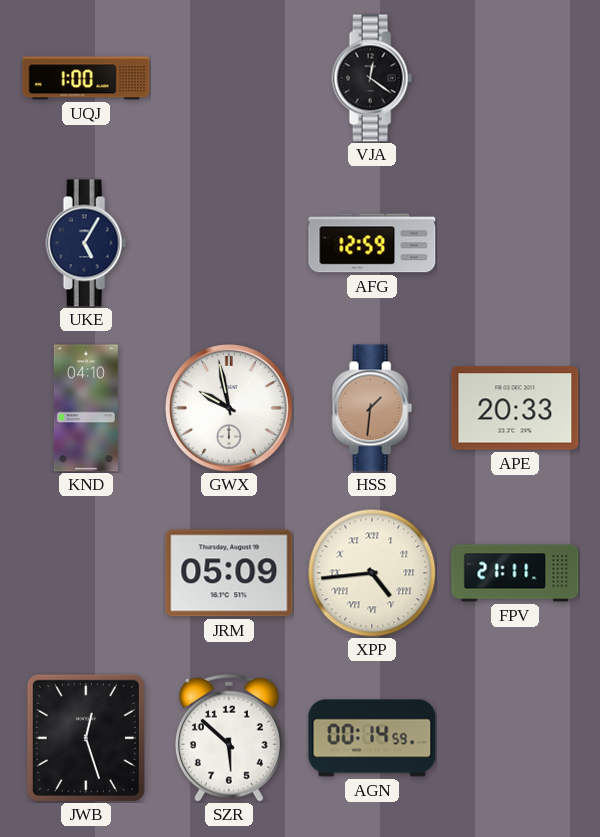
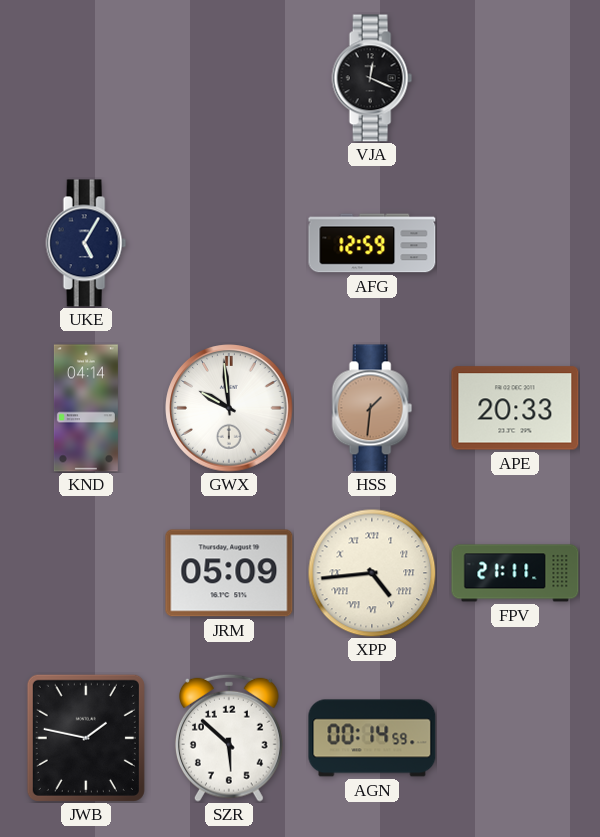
UQJ: 1:00 -> none (86, 78)
VJA: 12:21 -> 12:19 (372, 78)
KND: 04:10 -> 04:14 (86, 408)
GWX: 9:58 -> 9:59 (229, 408)
JWB: 12:27 -> 1:47 (86, 738)
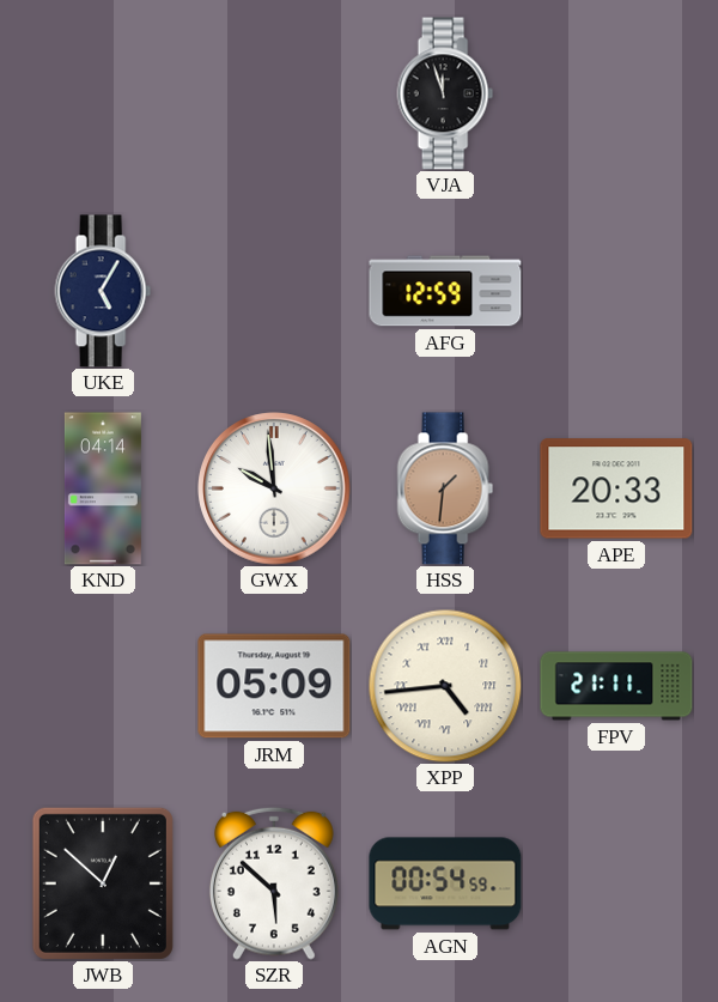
VJA: 12:19 -> 11:57 (445, 93)
JWB: 1:47 -> 12:52 (103, 883)
AGN: 00:14 -> 00:54 (445, 883)
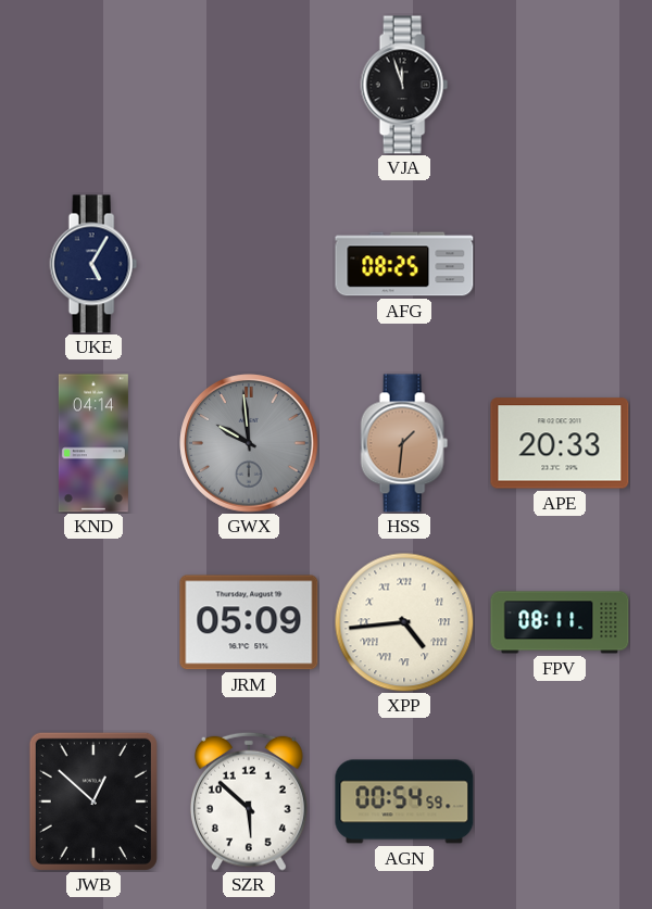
AFG: 12:59 -> 08:25 (404, 264)
GWX dial: white -> grey (249, 443)
FPV: 21:11 -> 08:11 (560, 622)
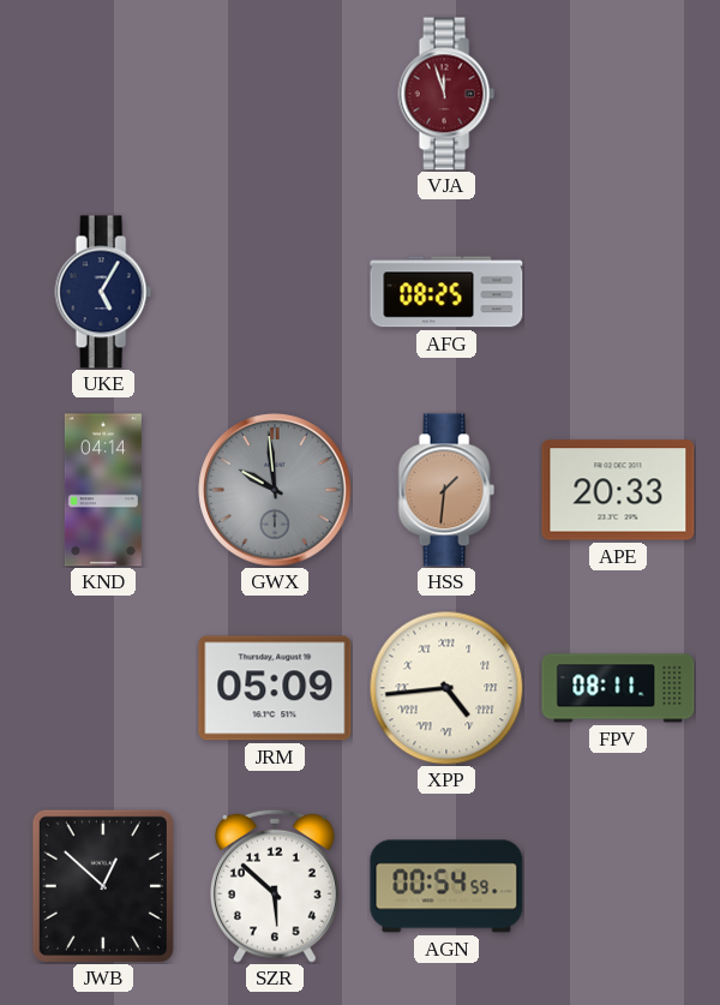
VJA dial: black -> burgundy (446, 94)
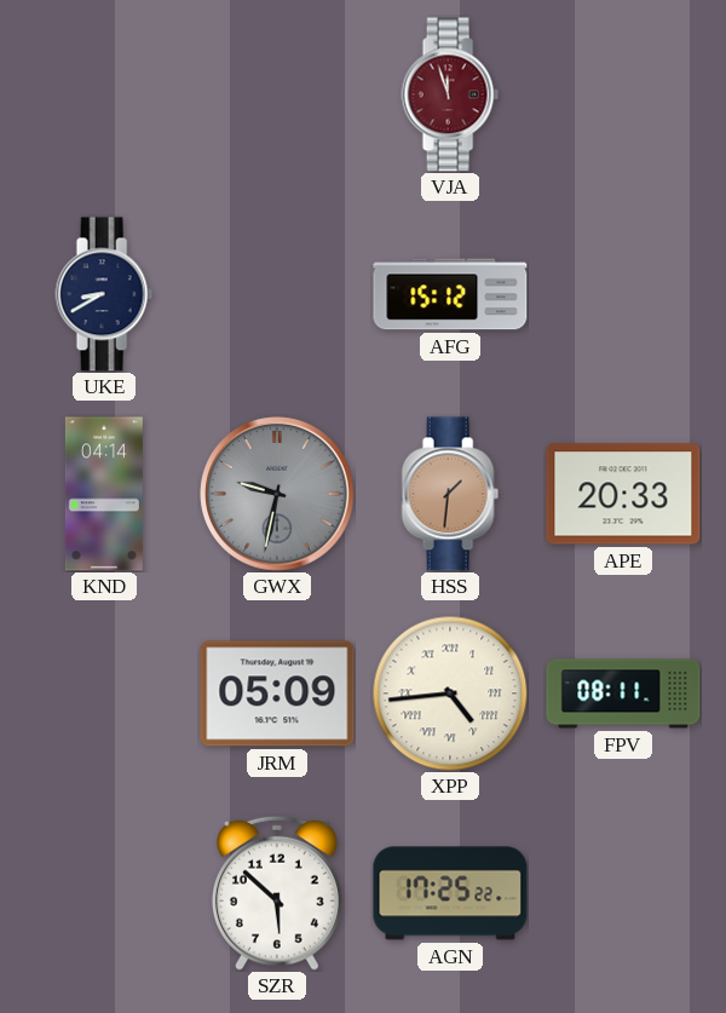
UKE: 5:05 -> 8:40 (104, 294)
AFG: 08:25 -> 15:12 (450, 294)
GWX: 9:59 -> 9:32 (277, 494)
JWB: 12:52 -> none (103, 886)
AGN: 00:54 -> 17:25 (450, 893)
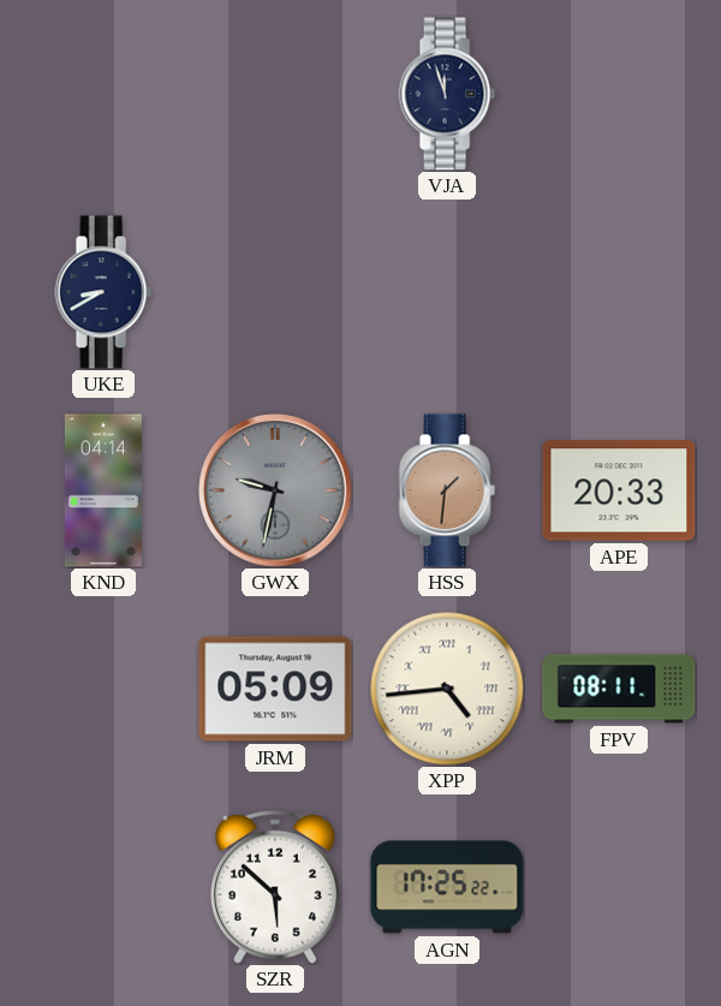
VJA dial: burgundy -> navy (447, 94)
AFG: 15:12 -> none (450, 294)
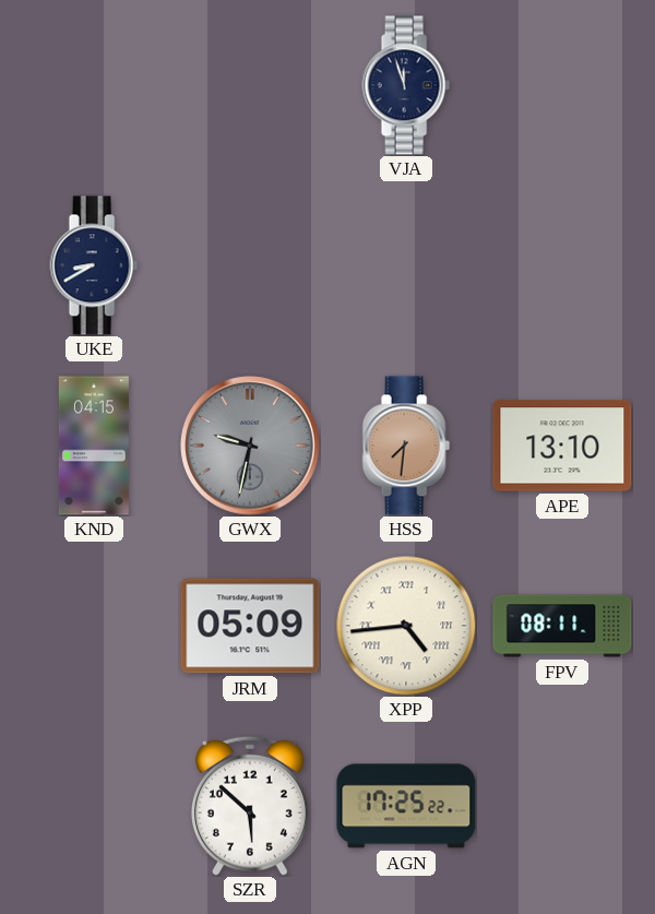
KND: 04:14 -> 04:15 (94, 446)
HSS: 1:31 -> 7:31 (406, 446)
APE: 20:33 -> 13:10 (562, 446)
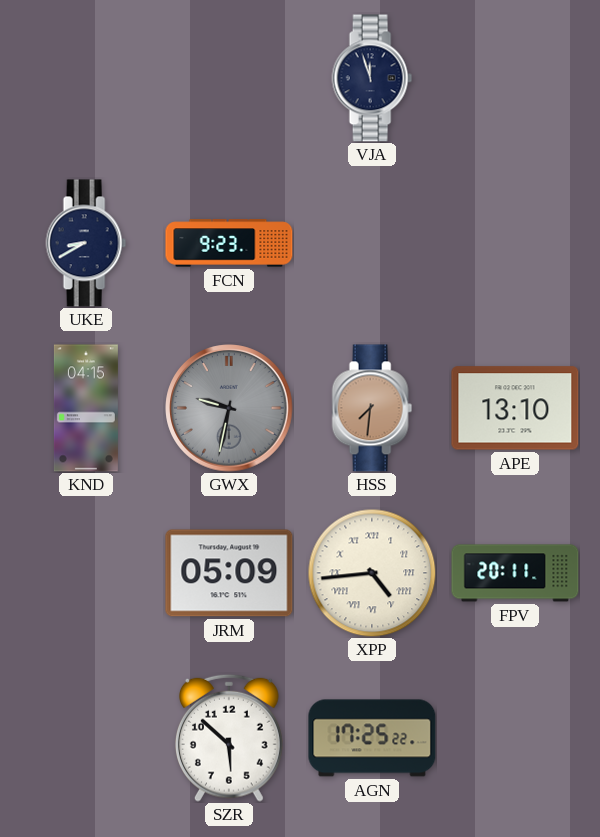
FCN: none -> 9:23 (229, 243)
FPV: 08:11 -> 20:11 (515, 573)
